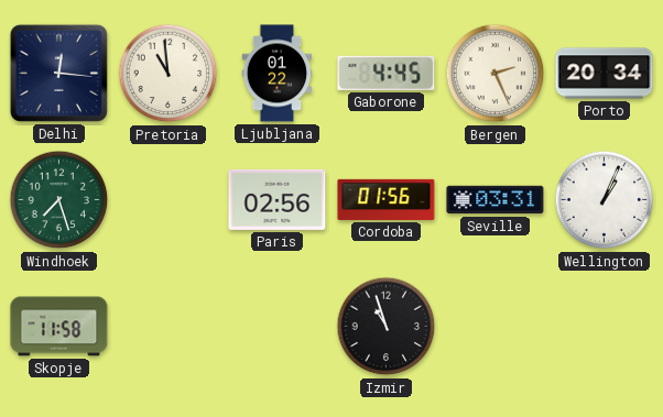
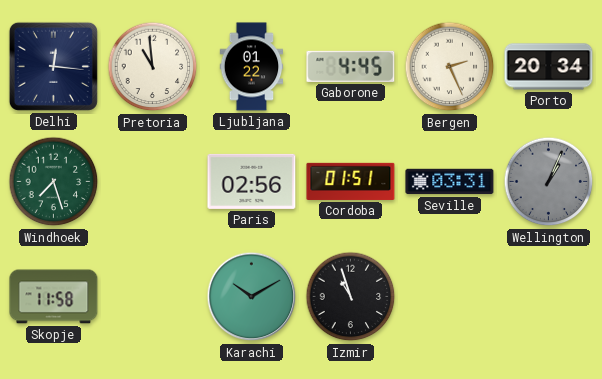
Cordoba: 01:56 -> 01:51 (351, 181)
Wellington dial: white -> grey (549, 182)
Karachi: none -> 10:10 (252, 297)
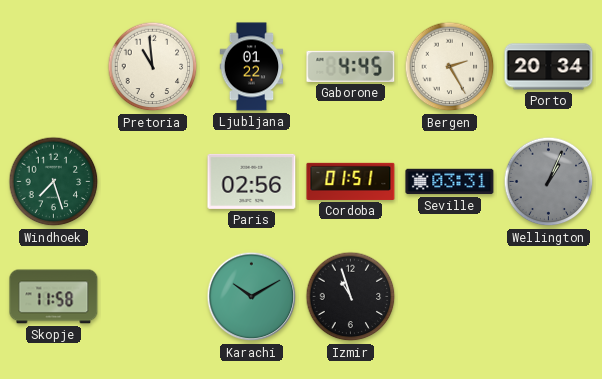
Delhi: 12:16 -> none (53, 66)
Bergen: 2:26 -> 2:25 (450, 67)
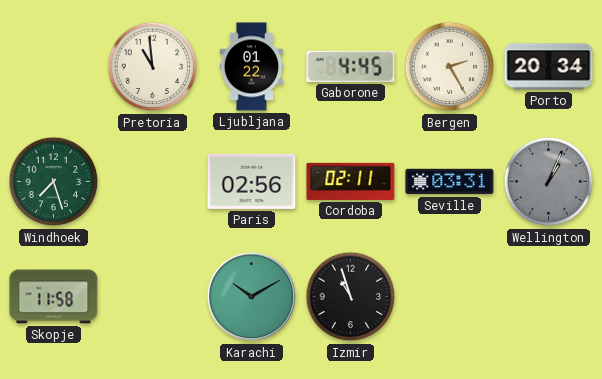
Cordoba: 01:51 -> 02:11 (351, 181)
